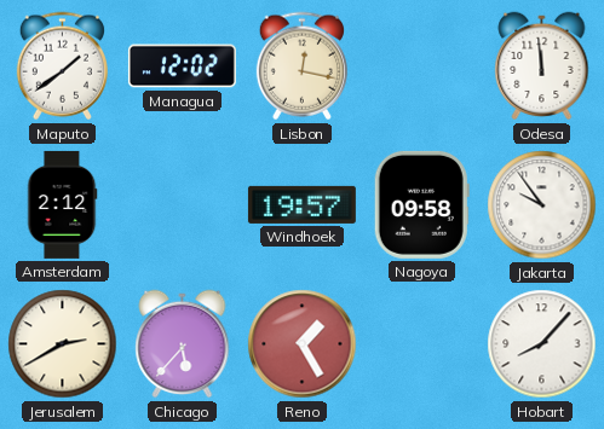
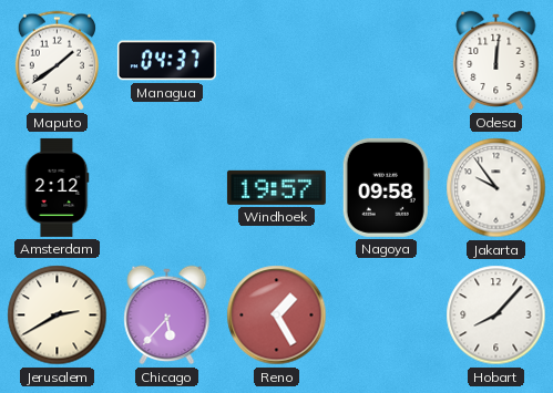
Managua: 12:02 -> 04:37 (166, 61)
Lisbon: 12:17 -> none (301, 66)
Odesa: 11:59 -> 12:01 (496, 61)
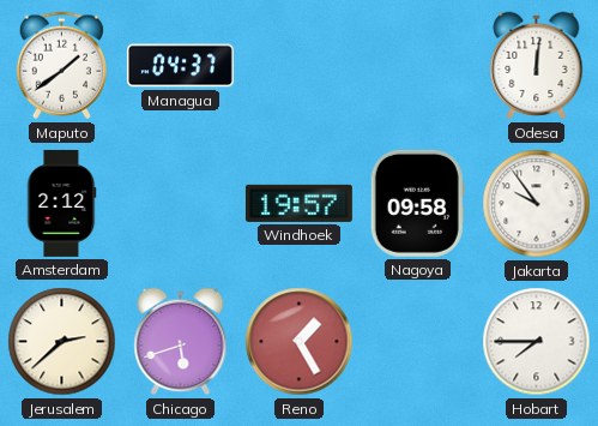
Jerusalem: 2:40 -> 2:38 (62, 342)
Chicago: 5:37 -> 5:42 (181, 342)
Hobart: 8:07 -> 7:45 (537, 342)
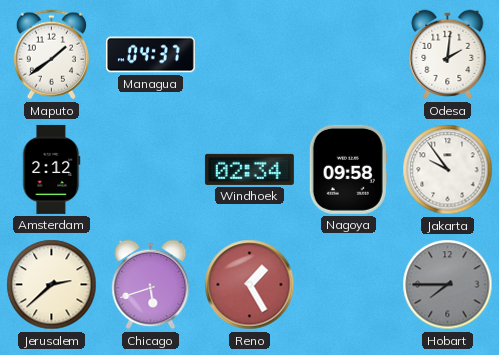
Odesa: 12:01 -> 2:01 (448, 55)
Windhoek: 19:57 -> 02:34 (249, 169)
Hobart dial: white -> grey (448, 285)
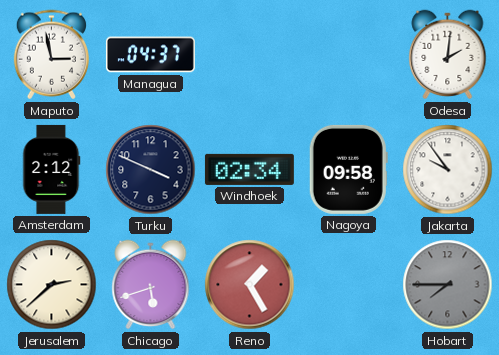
Maputo: 1:39 -> 2:58 (51, 55)
Turku: none -> 3:49 (151, 170)
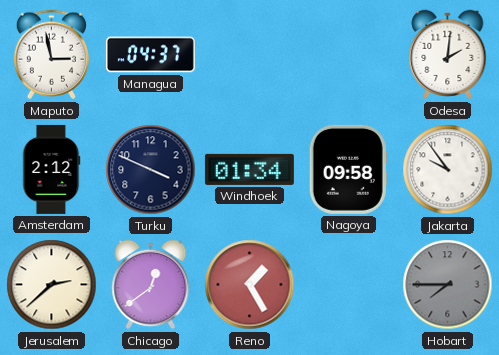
Windhoek: 02:34 -> 01:34 (249, 169)
Chicago: 5:42 -> 12:39 (151, 285)
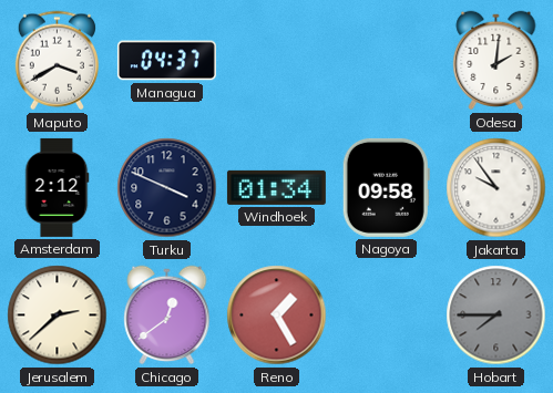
Maputo: 2:58 -> 3:40 (57, 61)
